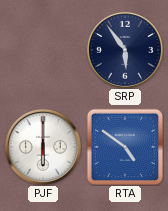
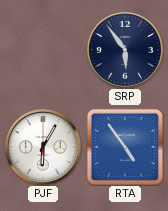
PJF: 6:00 -> 6:05 (43, 147)
RTA: 4:51 -> 4:54 (125, 147)
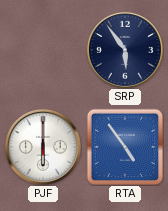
PJF: 6:05 -> 6:00 (43, 147)
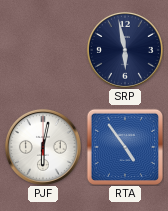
SRP: 5:54 -> 5:58 (125, 50)
PJF: 6:00 -> 6:02 (43, 147)
